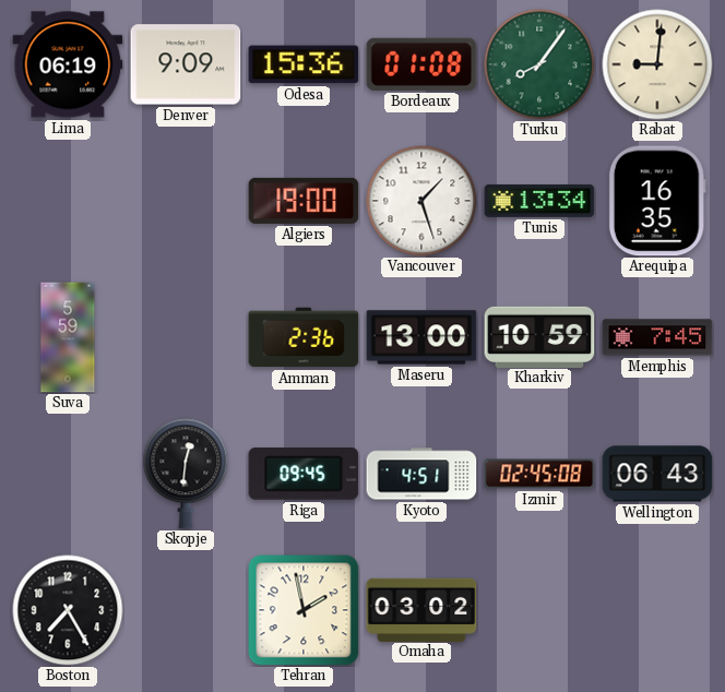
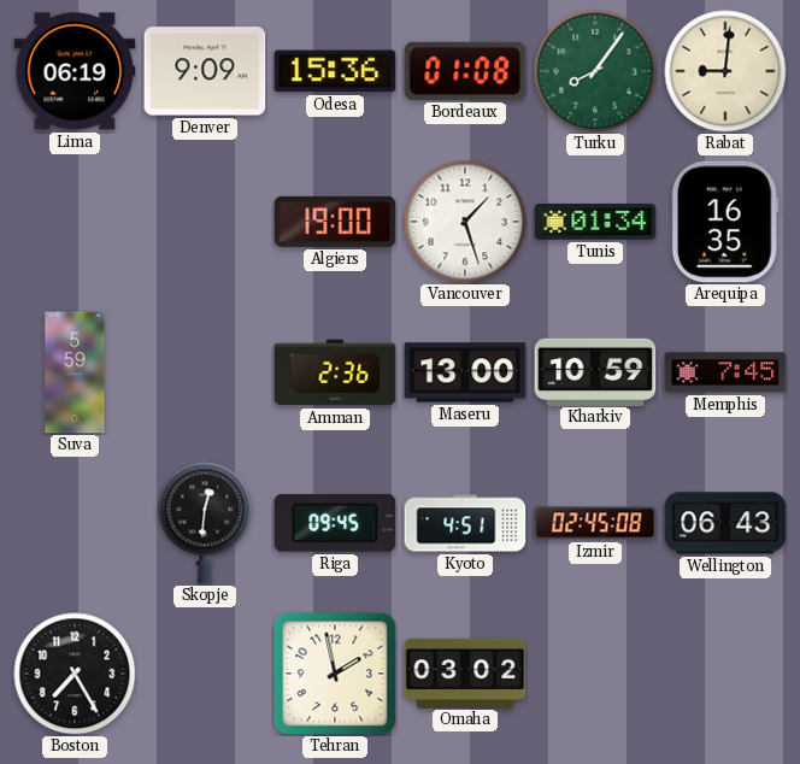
Tunis: 13:34 -> 01:34 (595, 222)
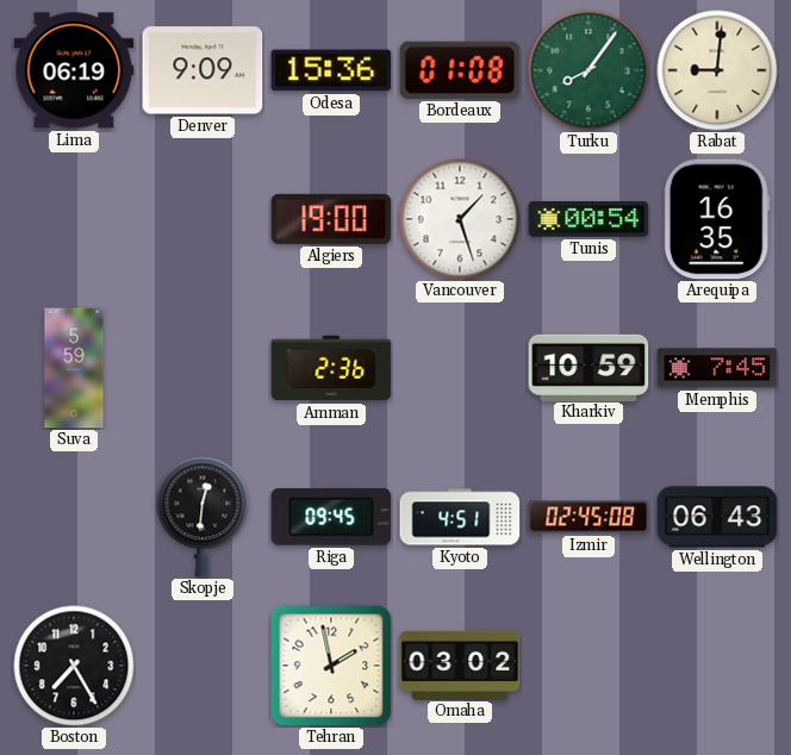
Tunis: 01:34 -> 00:54 (588, 219)
Maseru: 13:00 -> none (465, 372)
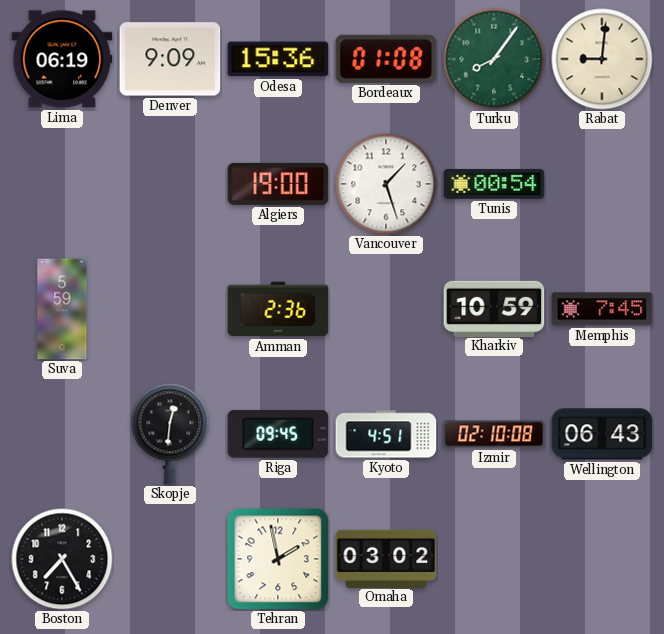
Arequipa: 16:35 -> none (717, 219)
Izmir: 02:45 -> 02:10 (494, 434)
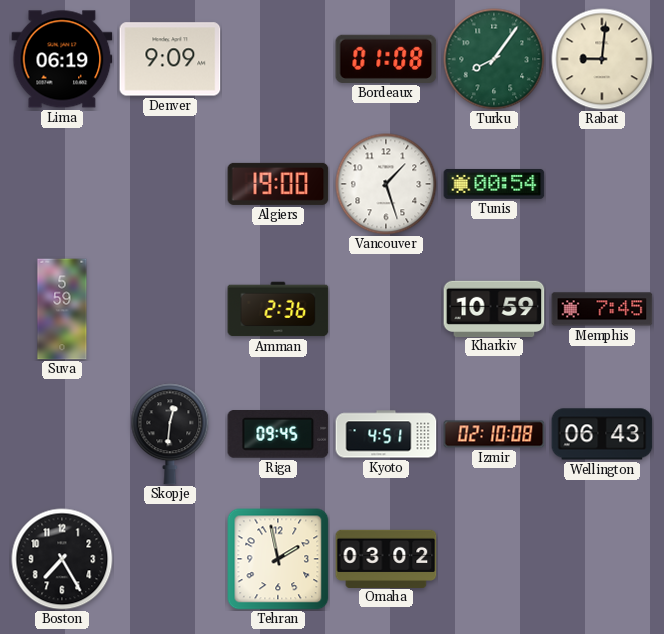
Odesa: 15:36 -> none (278, 59)
